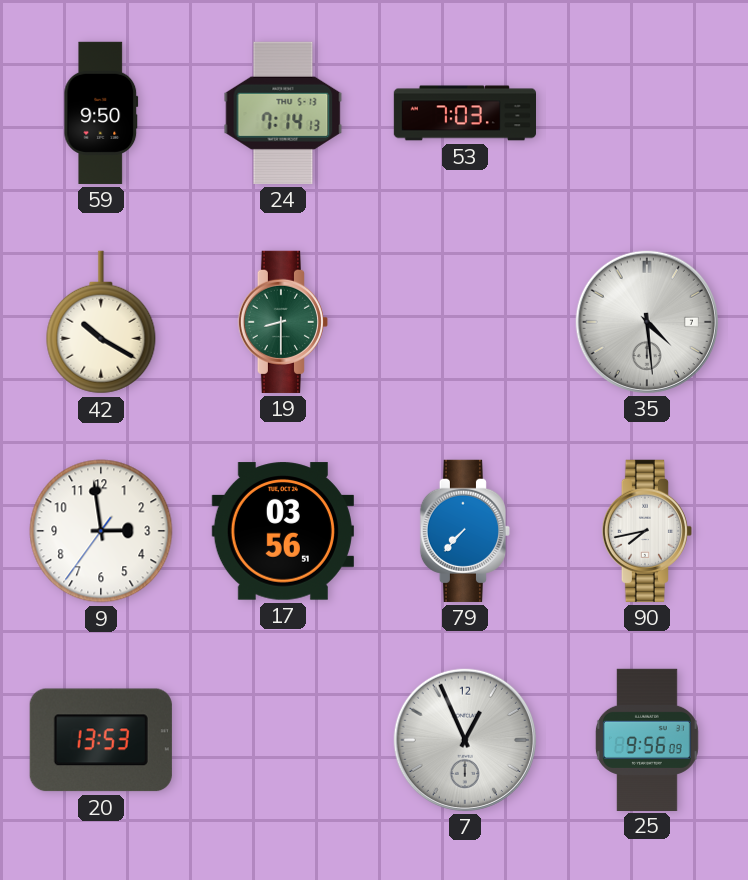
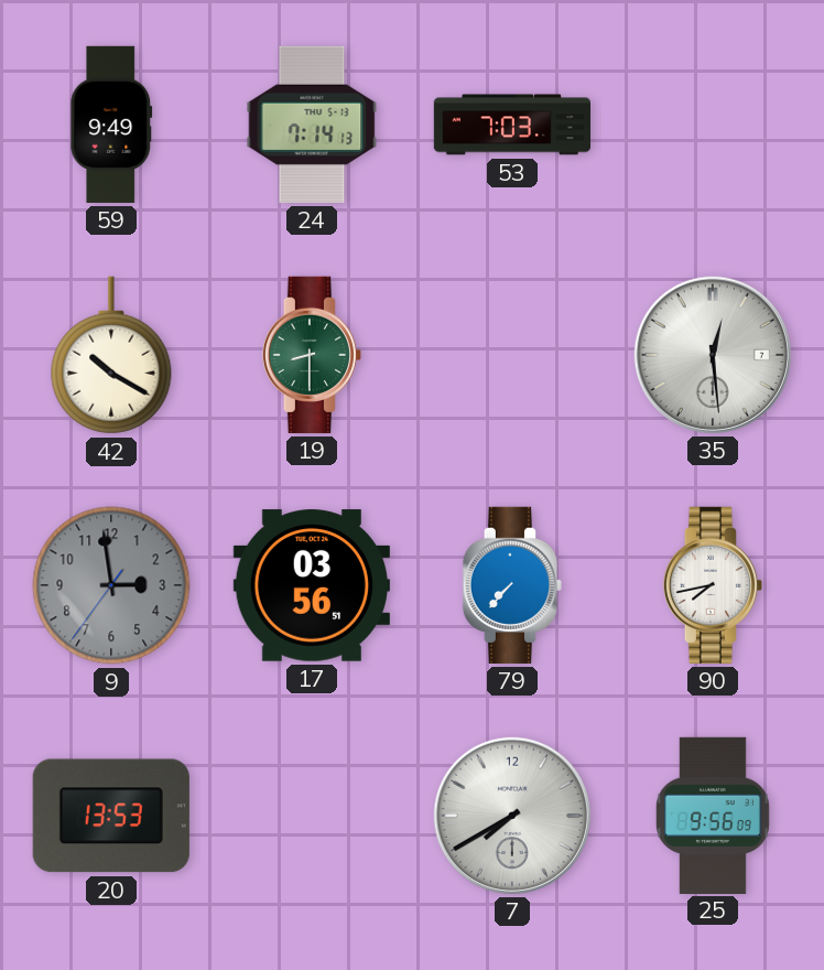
59: 9:50 -> 9:49 (111, 125)
35: 4:29 -> 12:29 (713, 355)
9 dial: white -> grey (111, 585)
7: 12:56 -> 7:40 (512, 816)
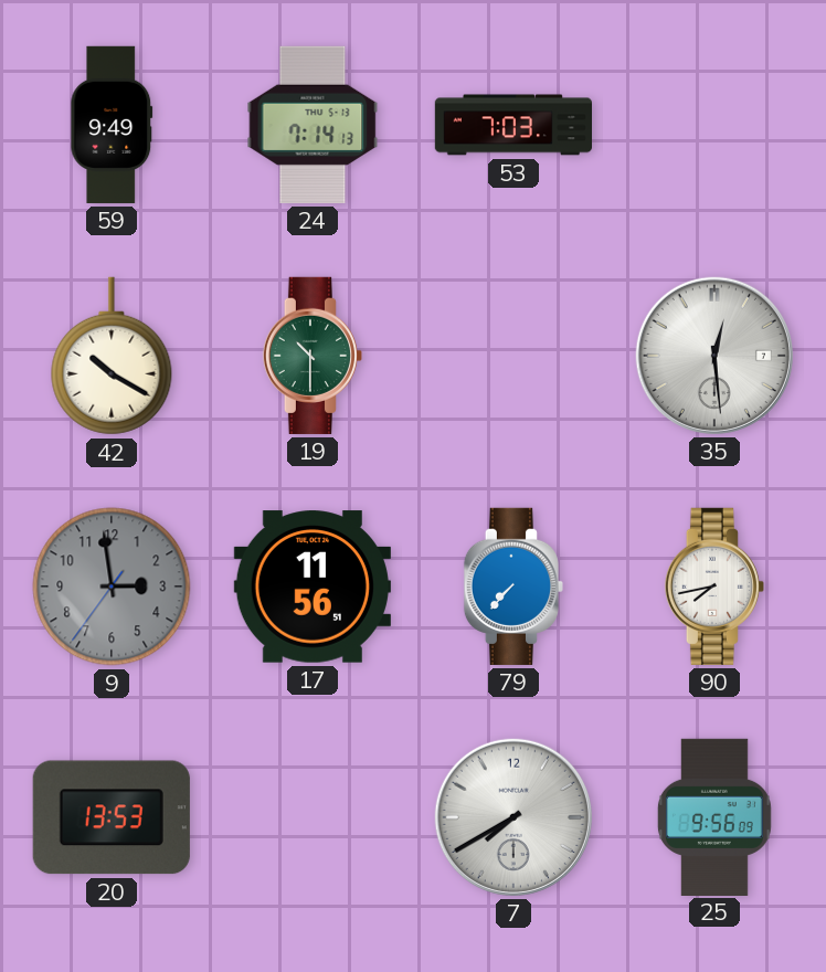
19: 8:30 -> 10:30 (313, 356)
17: 03:56 -> 11:56 (313, 587)
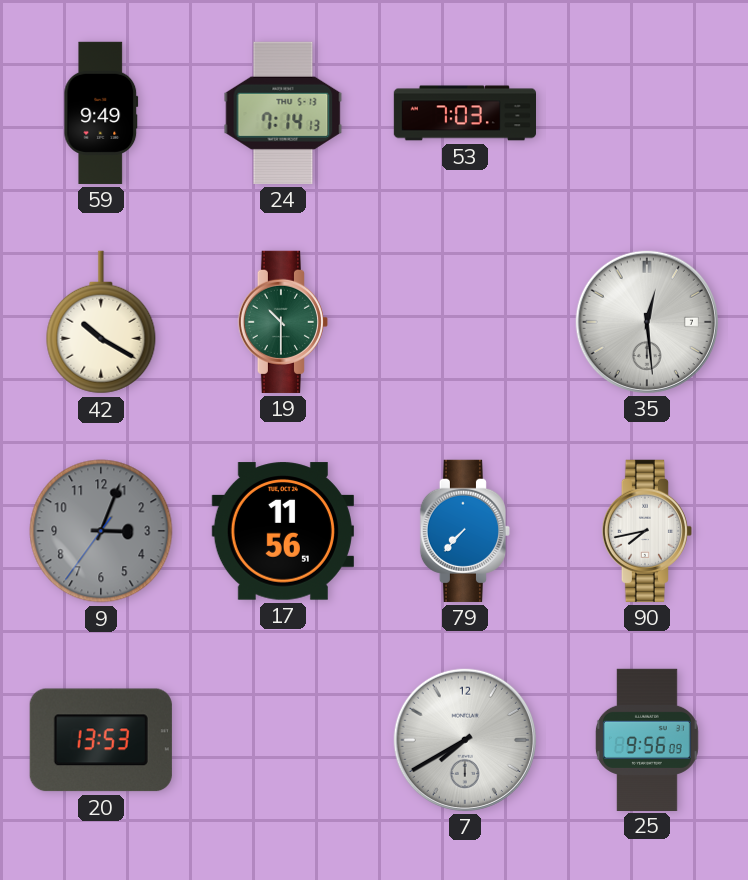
9: 2:58 -> 3:03 (101, 531)
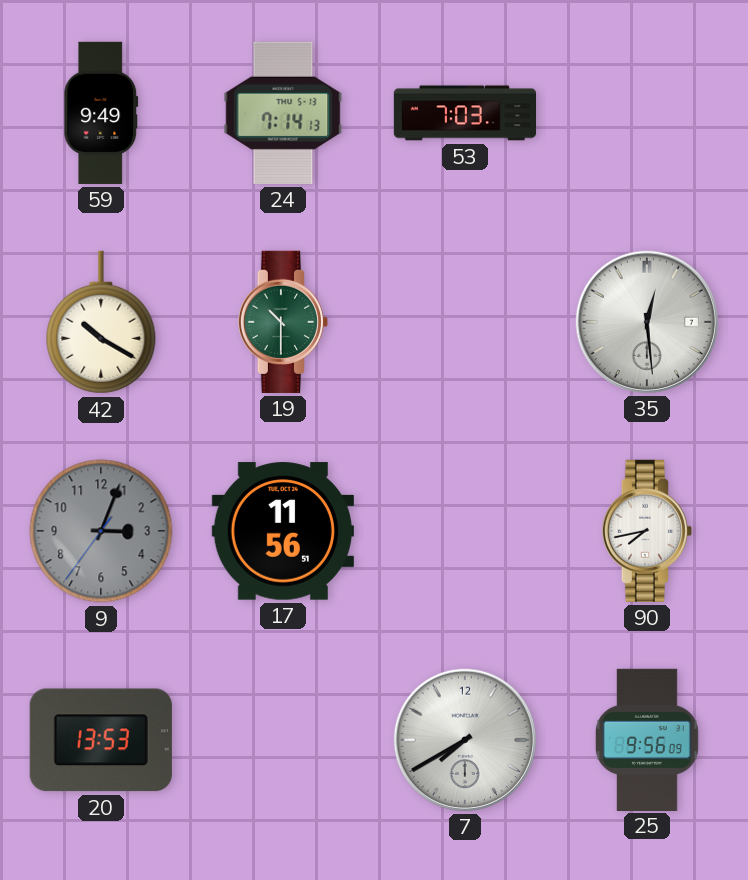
79: 7:37 -> none (465, 531)
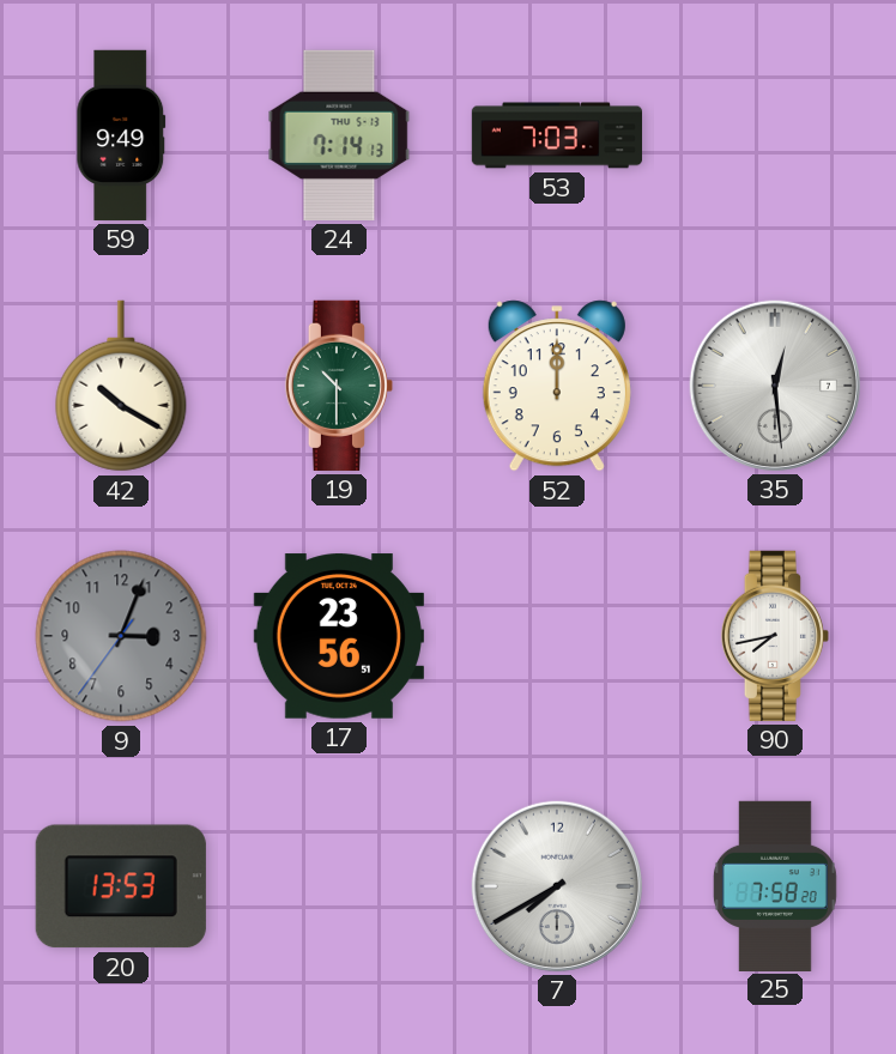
52: none -> 12:00 (557, 386)
17: 11:56 -> 23:56 (339, 636)
25: 9:56 -> 7:58 (775, 885)
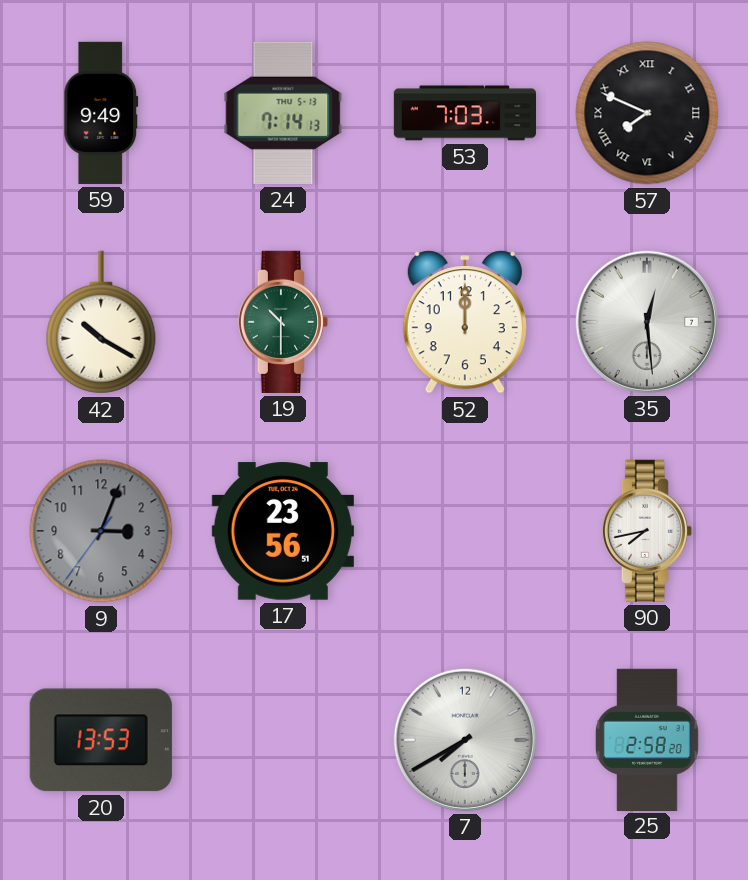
57: none -> 7:49 (647, 113)
25: 7:58 -> 2:58 (647, 739)
